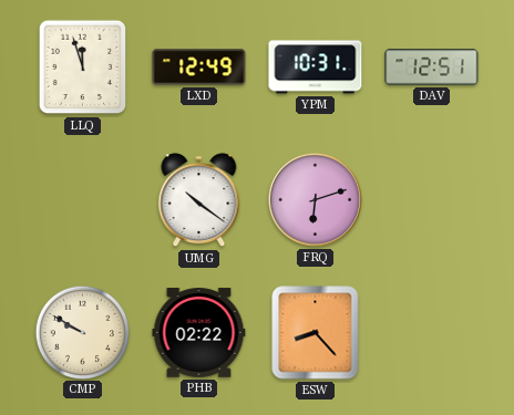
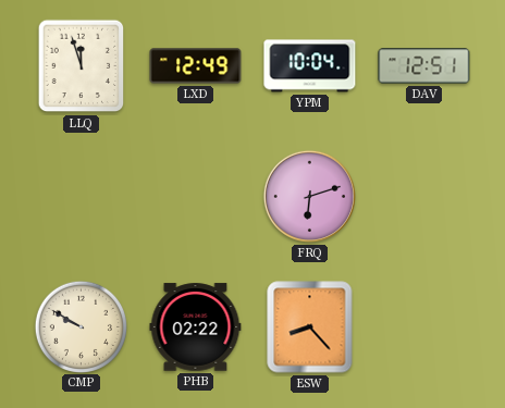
YPM: 10:31 -> 10:04 (310, 66)
UMG: 10:21 -> none (199, 200)
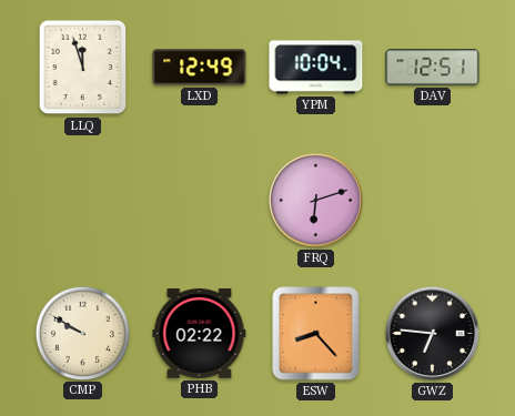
GWZ: none -> 6:46 (432, 333)
